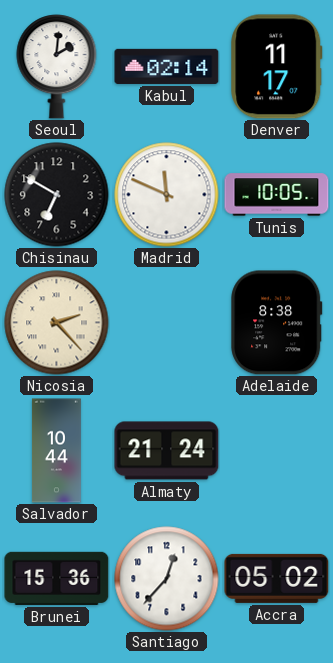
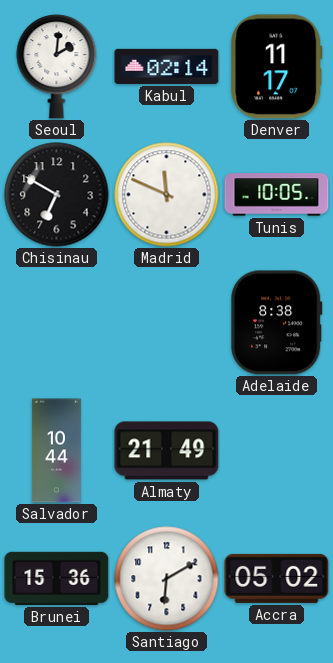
Nicosia: 2:23 -> none (57, 323)
Almaty: 21:24 -> 21:49 (167, 451)
Santiago: 12:37 -> 6:10 (167, 579)
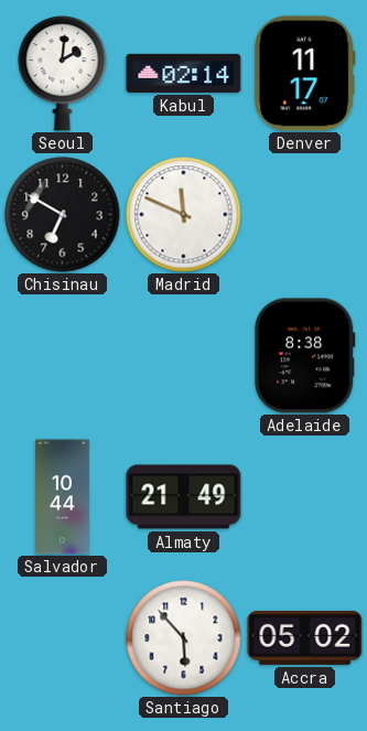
Tunis: 10:05 -> none (277, 195)
Brunei: 15:36 -> none (57, 578)
Santiago: 6:10 -> 5:53 (184, 638)
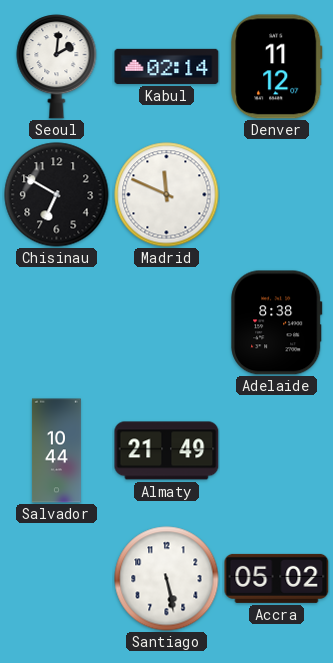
Denver: 11:17 -> 11:12 (277, 67)
Santiago: 5:53 -> 5:28 (167, 579)
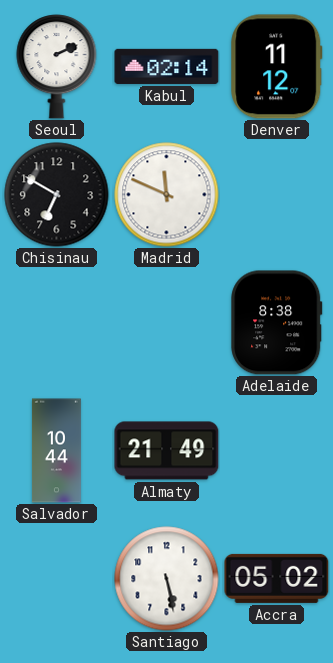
Seoul: 2:01 -> 2:11 (57, 67)
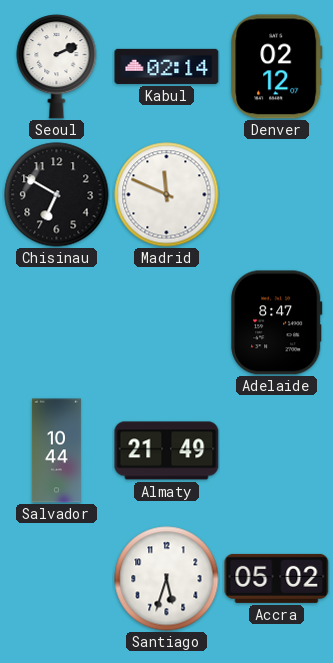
Denver: 11:12 -> 02:12 (277, 67)
Adelaide: 8:38 -> 8:47 (277, 323)
Santiago: 5:28 -> 5:33 (167, 579)
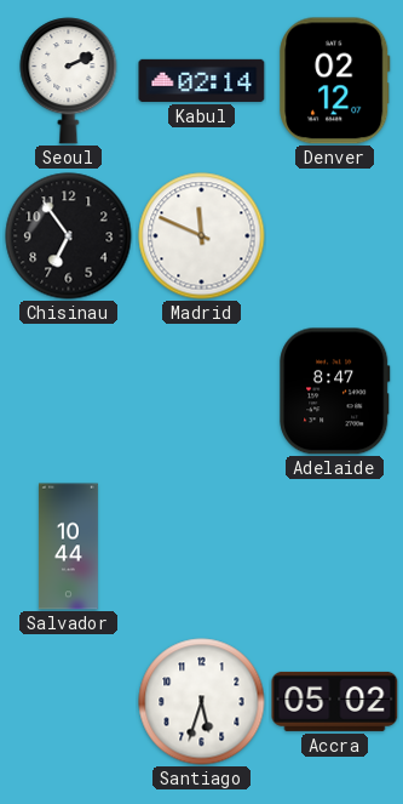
Chisinau: 6:50 -> 6:54 (69, 236)
Almaty: 21:49 -> none (167, 451)
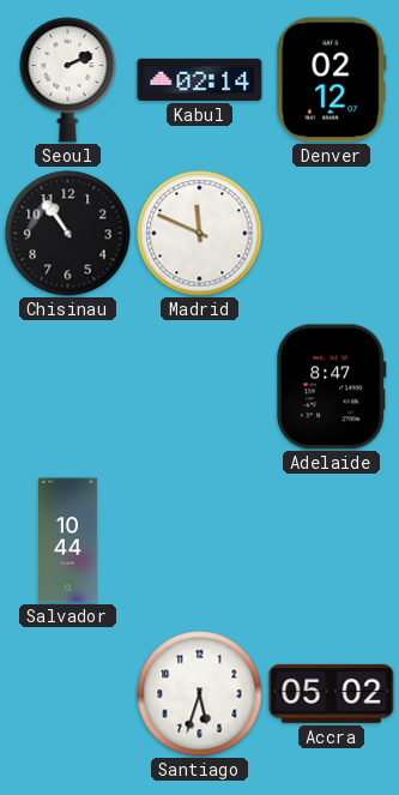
Chisinau: 6:54 -> 10:54 (68, 234)
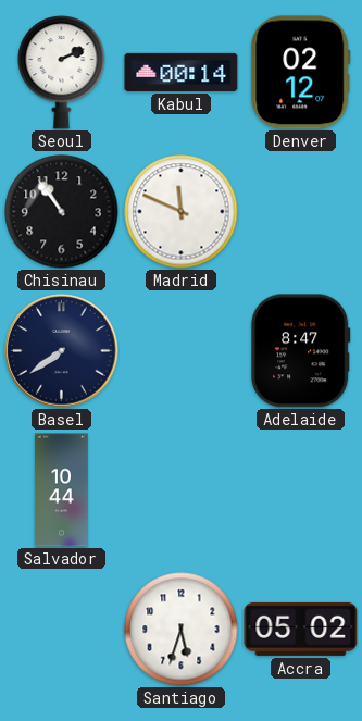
Kabul: 02:14 -> 00:14 (182, 72)
Basel: none -> 7:39 (62, 351)
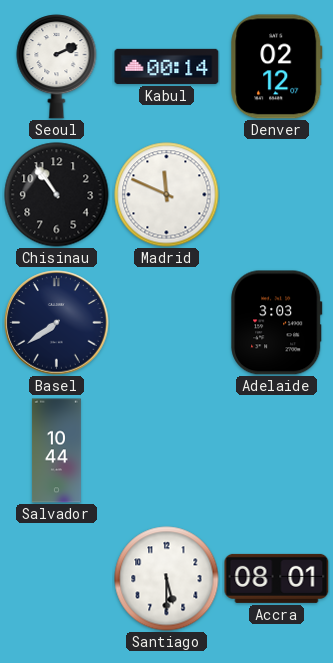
Adelaide: 8:47 -> 3:03 (277, 323)
Santiago: 5:33 -> 5:30 (167, 579)
Accra: 05:02 -> 08:01 (277, 578)
